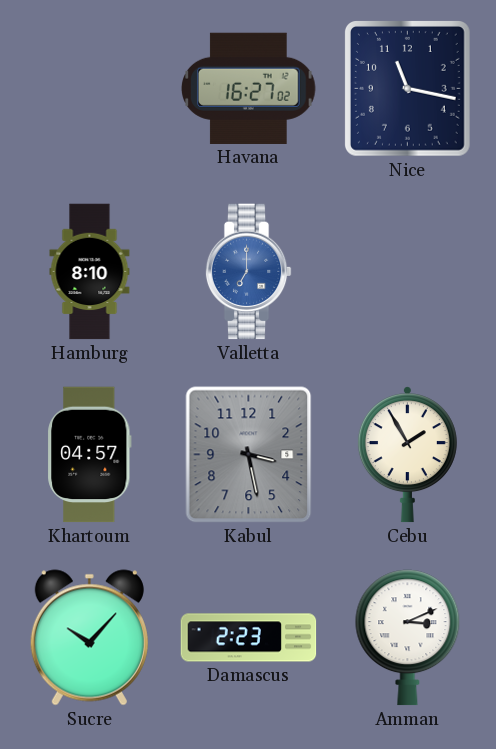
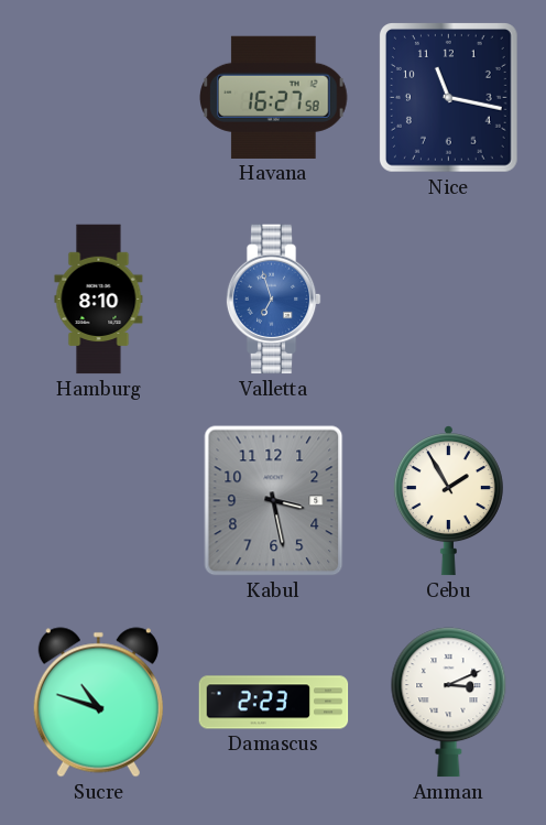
Havana: 16:27:02 -> 16:27:58 (274, 97)
Valletta: 7:00 -> 6:57 (273, 300)
Khartoum: 04:57 -> none (90, 455)
Sucre: 10:07 -> 10:48 (98, 703)
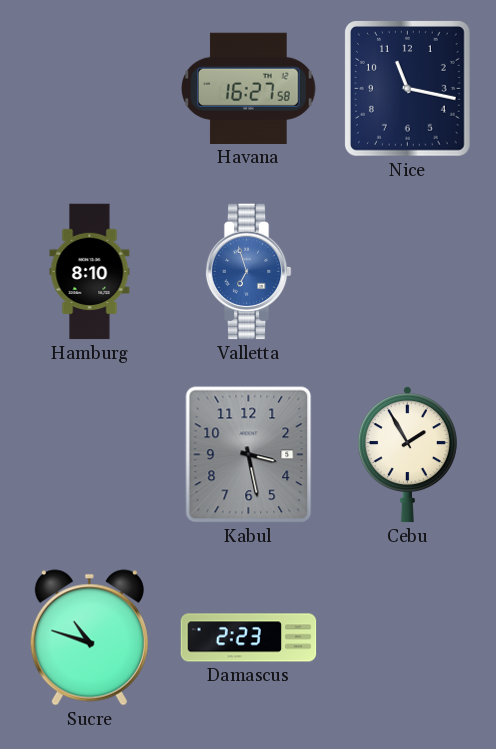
Amman: 3:11 -> none (449, 703)
